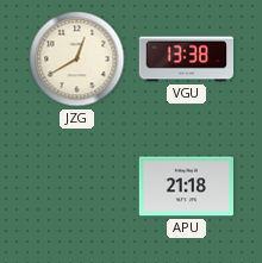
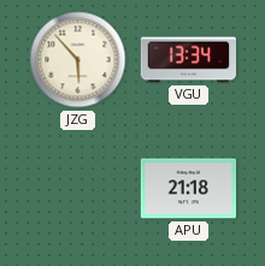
JZG: 12:40 -> 5:53 (78, 60)
VGU: 13:38 -> 13:34 (189, 60)
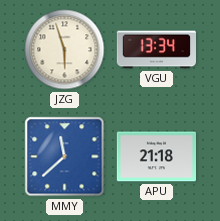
JZG: 5:53 -> 5:57 (65, 50)
MMY: none -> 11:38 (65, 157)
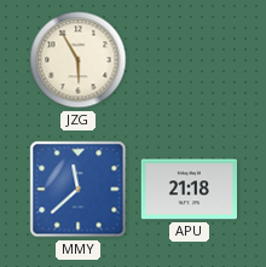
JZG: 5:57 -> 5:55 (79, 60)
VGU: 13:34 -> none (157, 50)
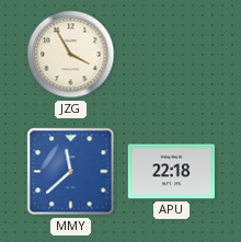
JZG: 5:55 -> 3:55 (71, 55)
APU: 21:18 -> 22:18 (171, 172)
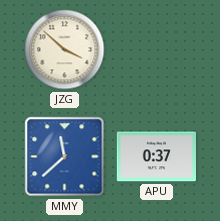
JZG: 3:55 -> 3:52 (65, 50)
APU: 22:18 -> 0:37 (156, 157)
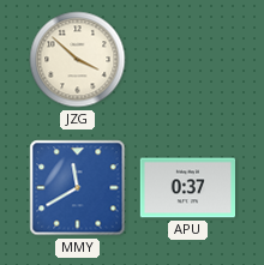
MMY: 11:38 -> 11:40 (78, 188)
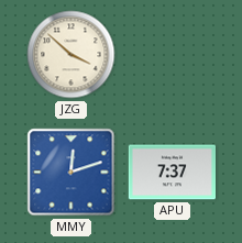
MMY: 11:40 -> 12:12 (71, 173)
APU: 0:37 -> 7:37 (172, 173)
